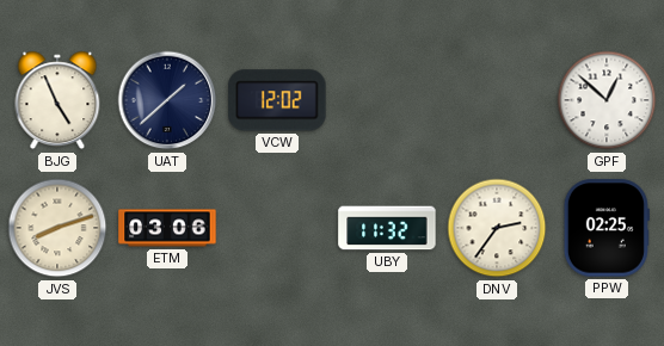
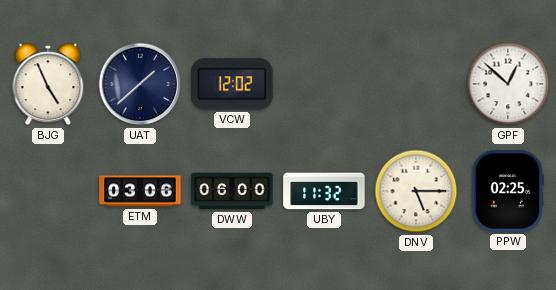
JVS: 8:12 -> none (57, 228)
DWW: none -> 06:00 (232, 191)
DNV: 2:36 -> 5:15 (416, 191)
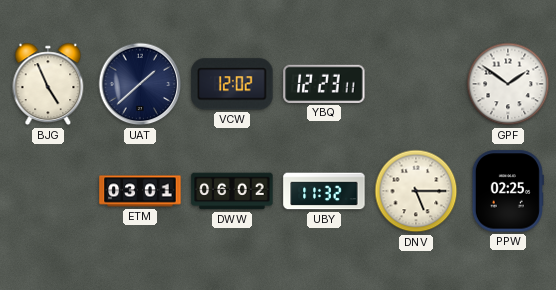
YBQ: none -> 12:23 (324, 84)
GPF: 12:52 -> 1:51 (508, 84)
ETM: 03:06 -> 03:01 (140, 191)
DWW: 06:00 -> 06:02 (232, 191)
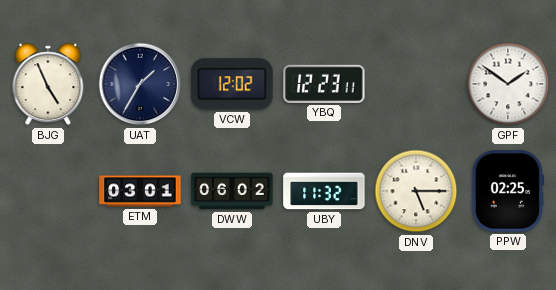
UAT: 1:38 -> 1:35 (140, 84)
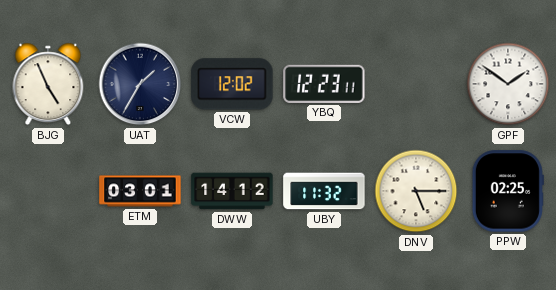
DWW: 06:02 -> 14:12 (232, 191)
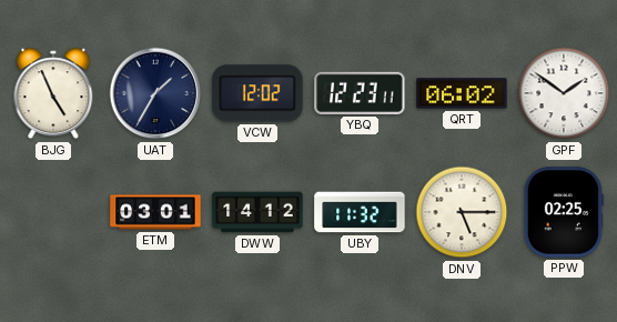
QRT: none -> 06:02 (462, 93)
